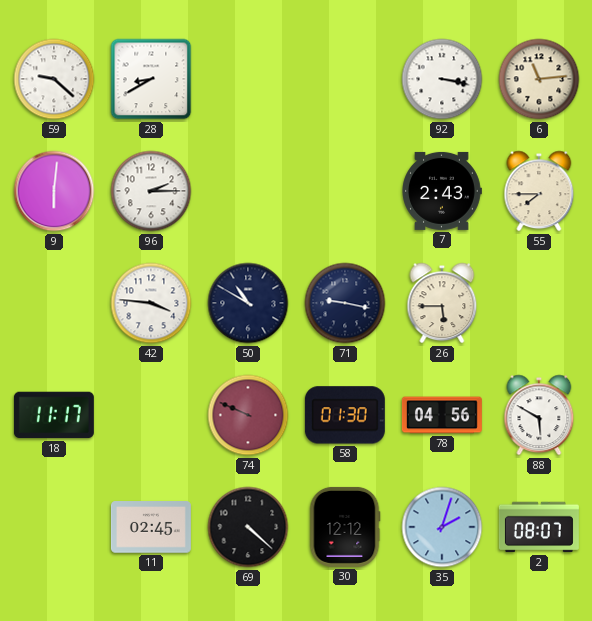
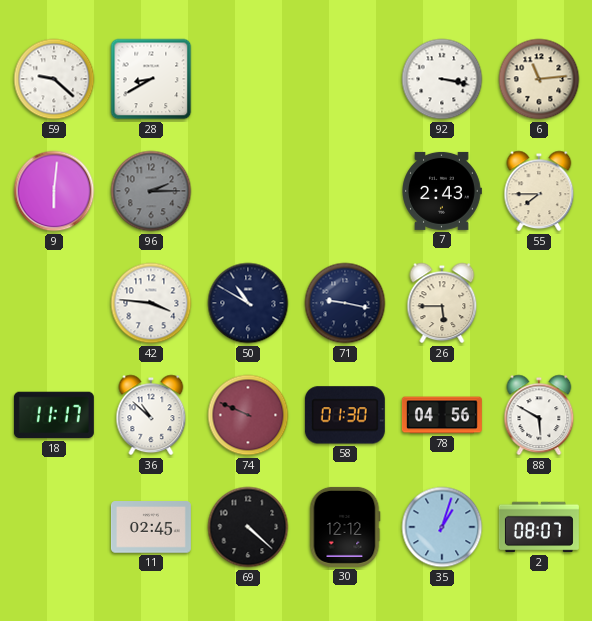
96 dial: white -> grey (151, 191)
36: none -> 10:52 (151, 415)
35: 2:03 -> 1:03 (442, 527)
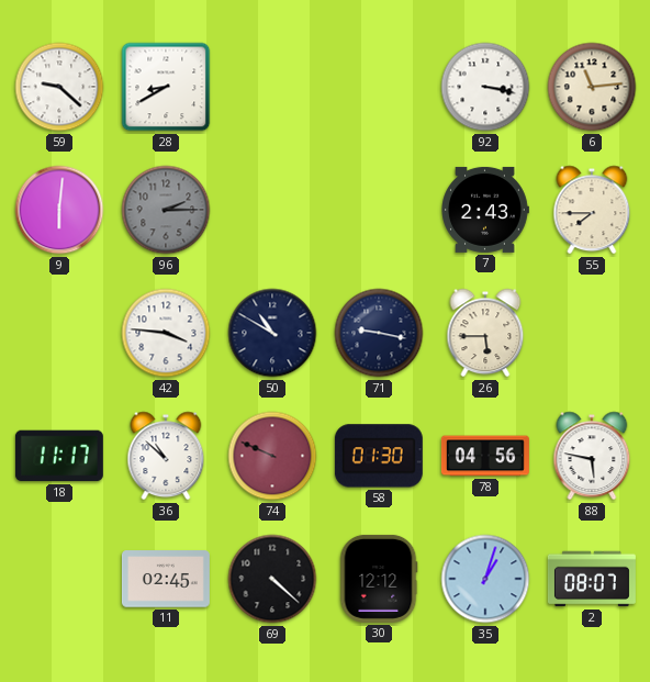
88: 5:50 -> 5:47 (592, 456)
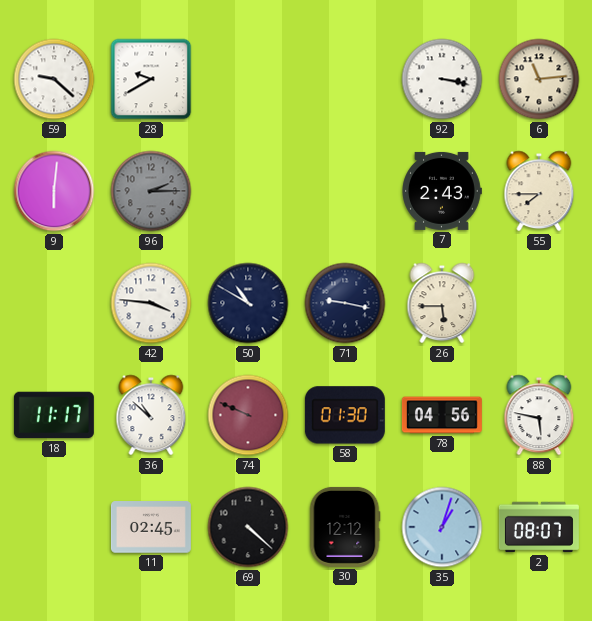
28: 8:40 -> 9:40 (151, 79)
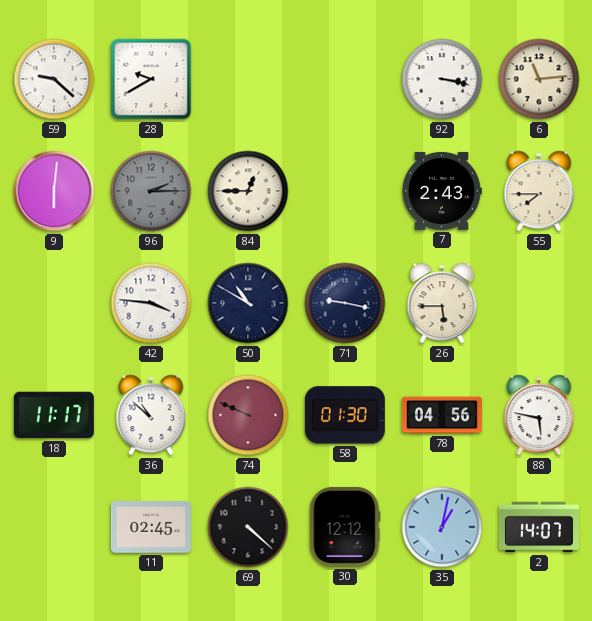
84: none -> 12:45 (248, 191)
35: 1:03 -> 1:02 (442, 527)
2: 08:07 -> 14:07 (539, 527)
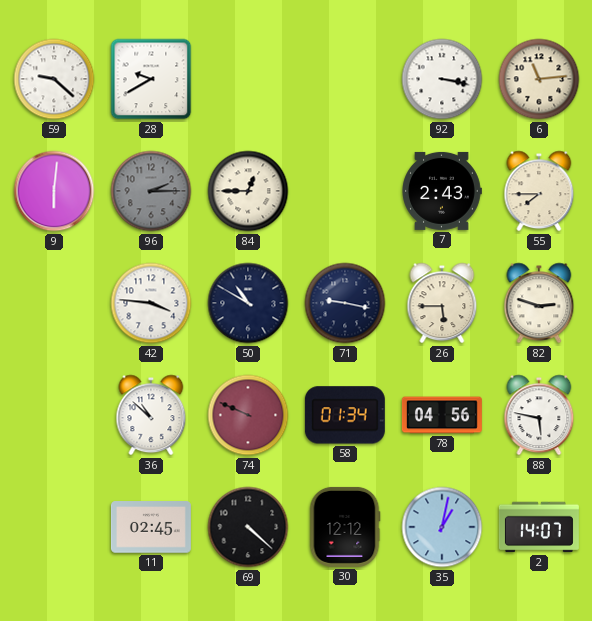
82: none -> 2:48 (539, 303)
18: 11:17 -> none (54, 415)
58: 01:30 -> 01:34 (345, 415)
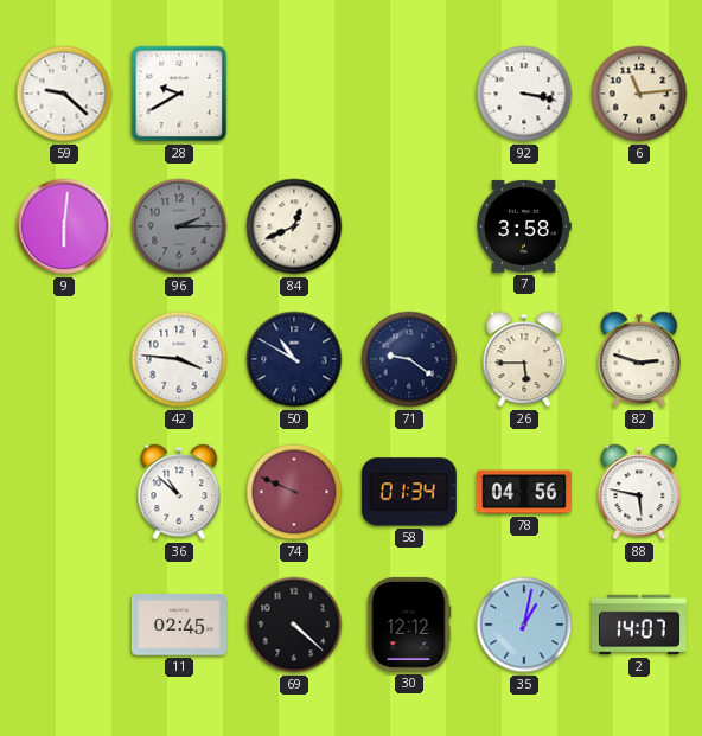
84: 12:45 -> 12:41 (294, 226)
7: 2:43 -> 3:58 (524, 226)
55: 7:45 -> none (539, 191)
71: 9:17 -> 9:21 (409, 359)
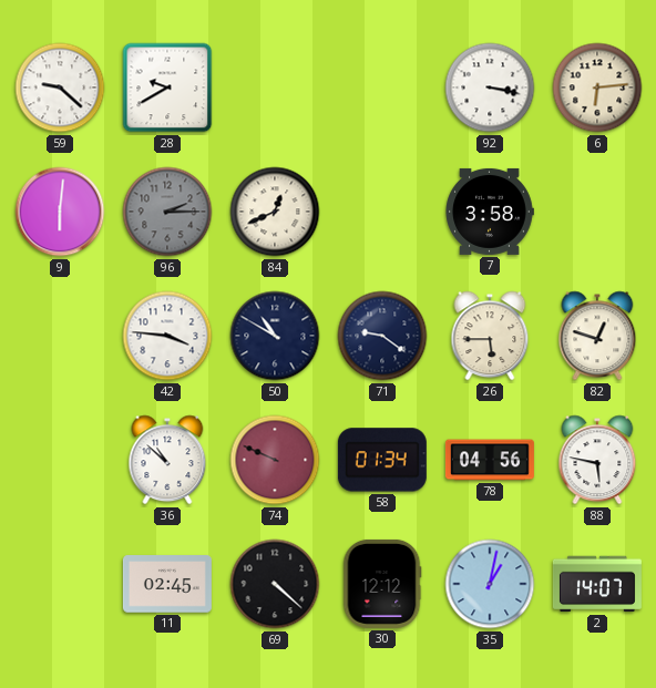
6: 11:14 -> 6:14 (597, 88)
82: 2:48 -> 12:48 (597, 336)
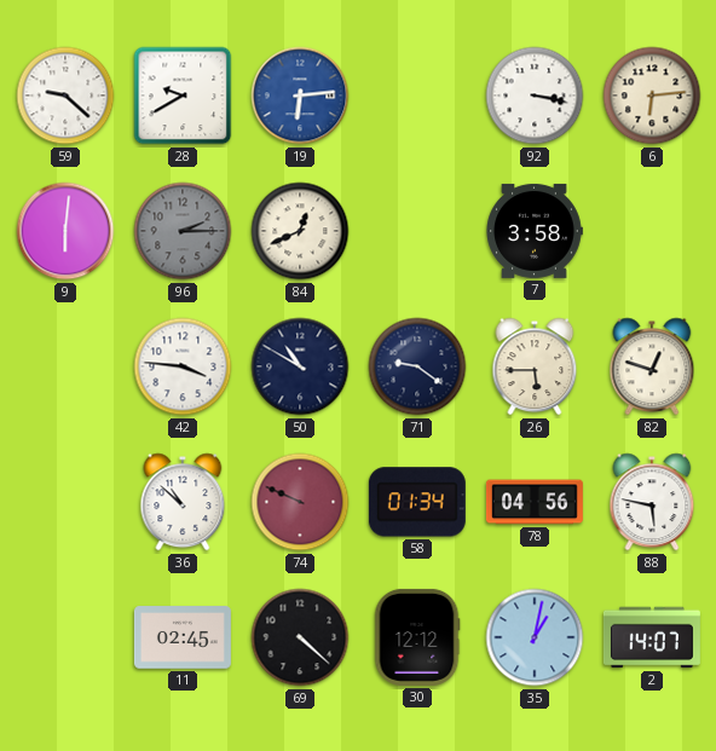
19: none -> 6:14 (300, 96)
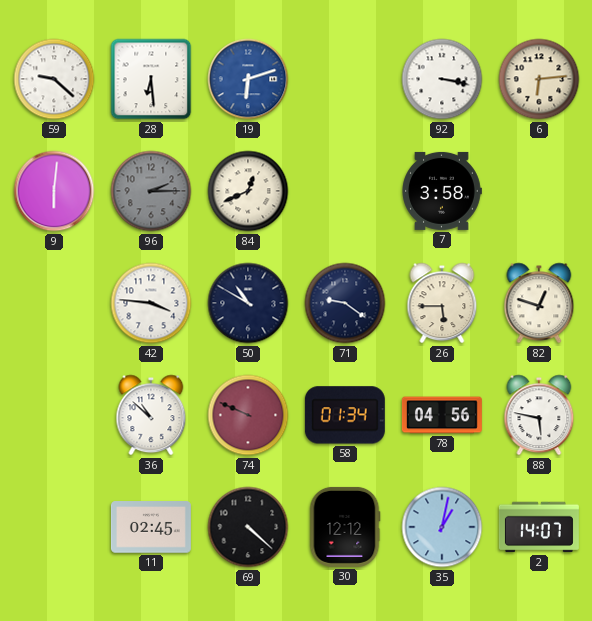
28: 9:40 -> 6:29 (151, 79)
19: 6:14 -> 6:12 (248, 79)
